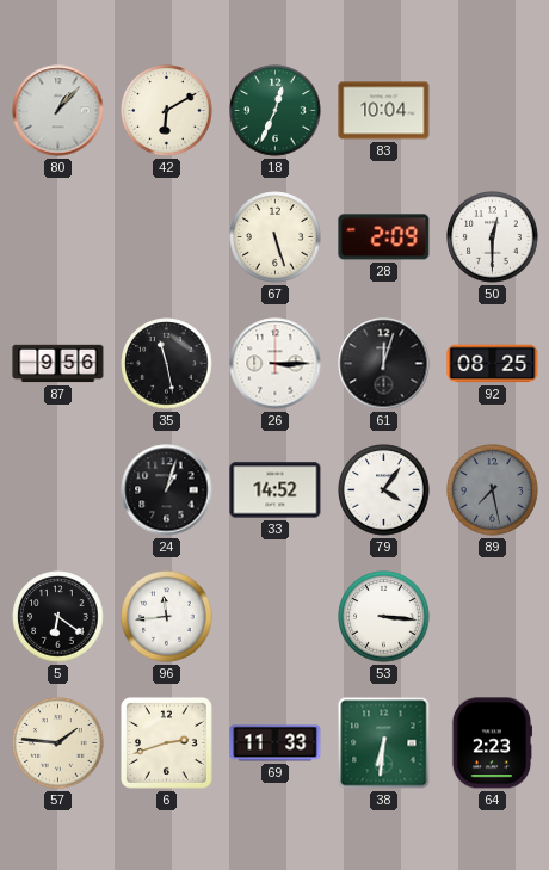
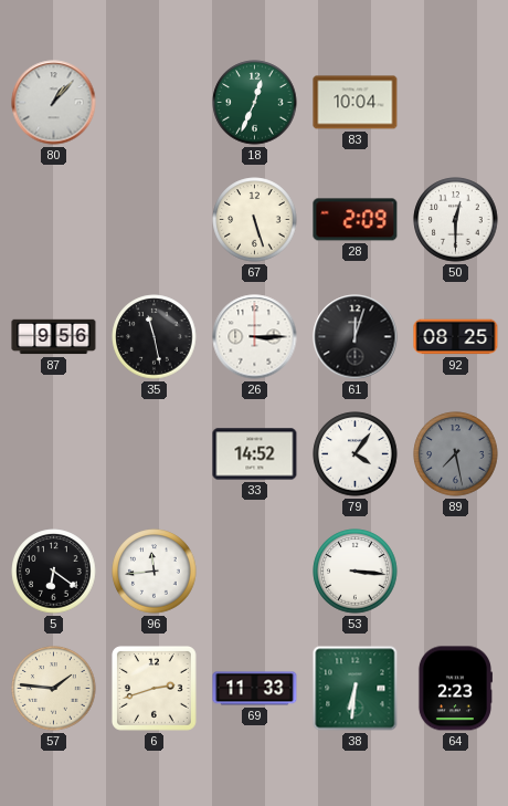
42: 6:10 -> none (167, 111)
24: 1:03 -> none (167, 490)
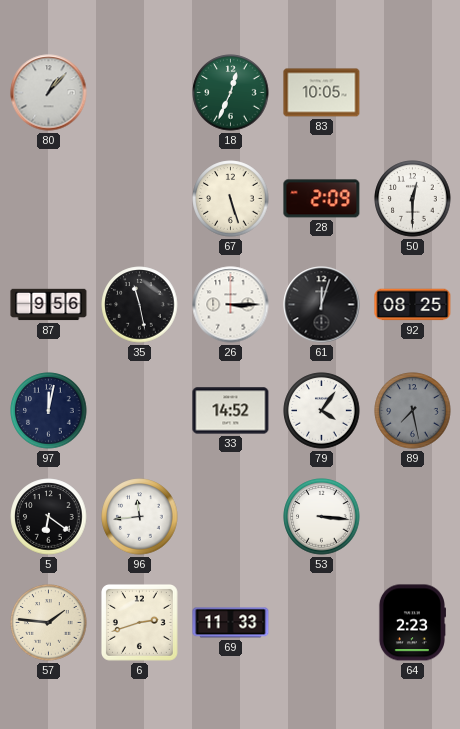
83: 10:04 -> 10:05 (322, 93)
97: none -> 12:02 (49, 411)
38: 6:31 -> none (356, 689)
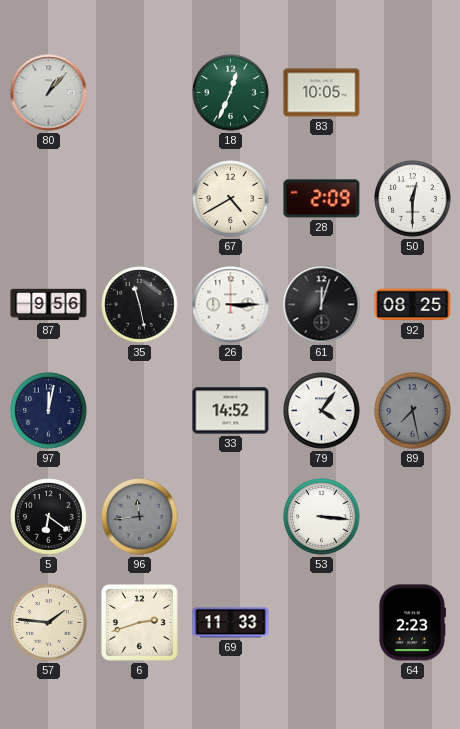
67: 5:27 -> 4:40 (231, 199)
96 dial: white -> grey (140, 517)
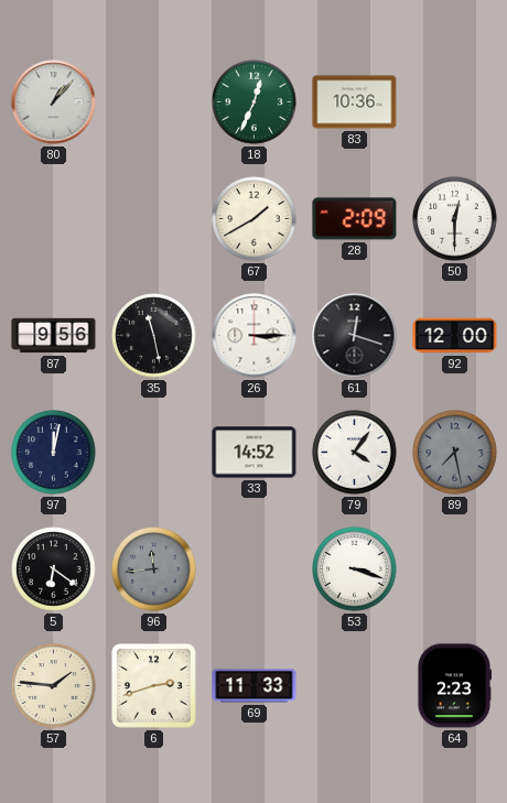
83: 10:05 -> 10:36 (355, 102)
67: 4:40 -> 1:40 (255, 219)
61: 12:03 -> 12:18 (355, 336)
92: 08:25 -> 12:00 (455, 336)
53: 3:16 -> 3:18 (355, 569)
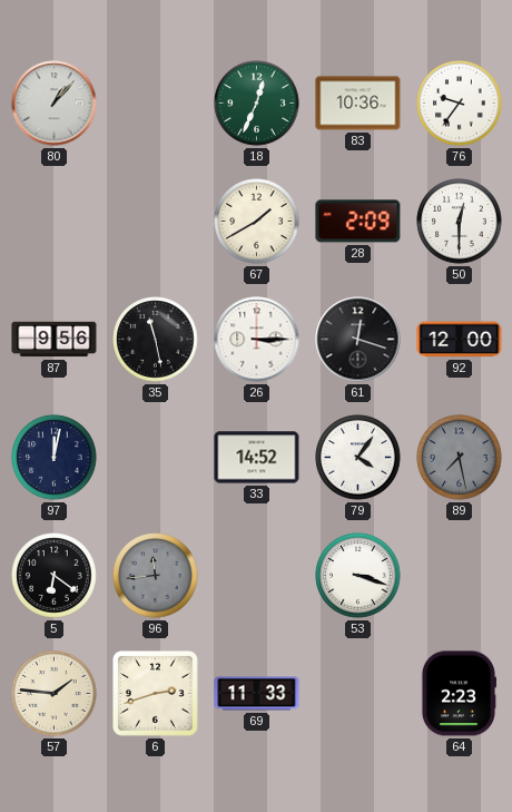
76: none -> 9:36 (460, 104)
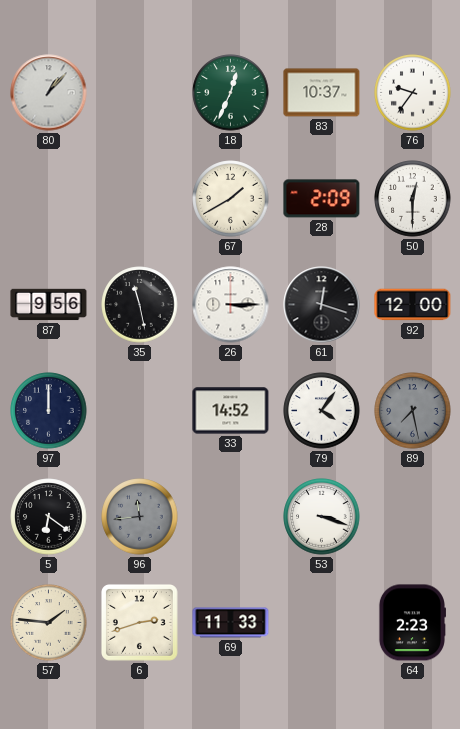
83: 10:36 -> 10:37 (322, 93)
97: 12:02 -> 12:00 (49, 411)
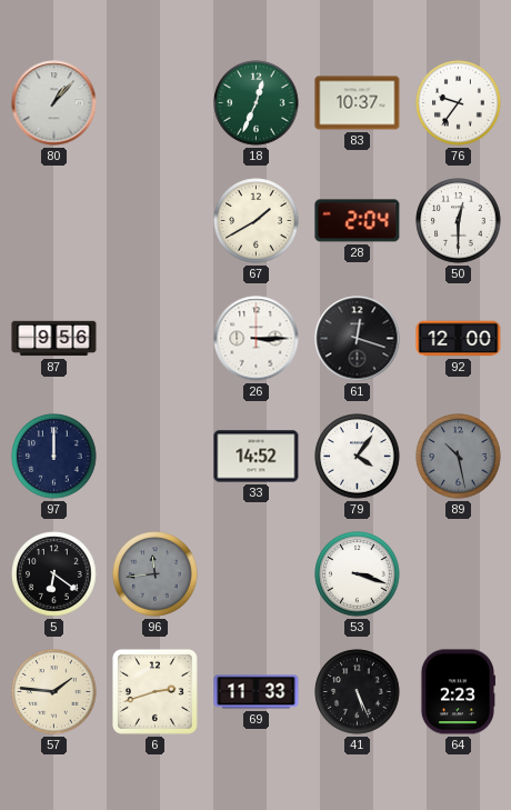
28: 2:09 -> 2:04 (358, 221)
35: 11:28 -> none (140, 305)
89: 7:28 -> 10:28 (459, 457)
41: none -> 5:26 (358, 692)
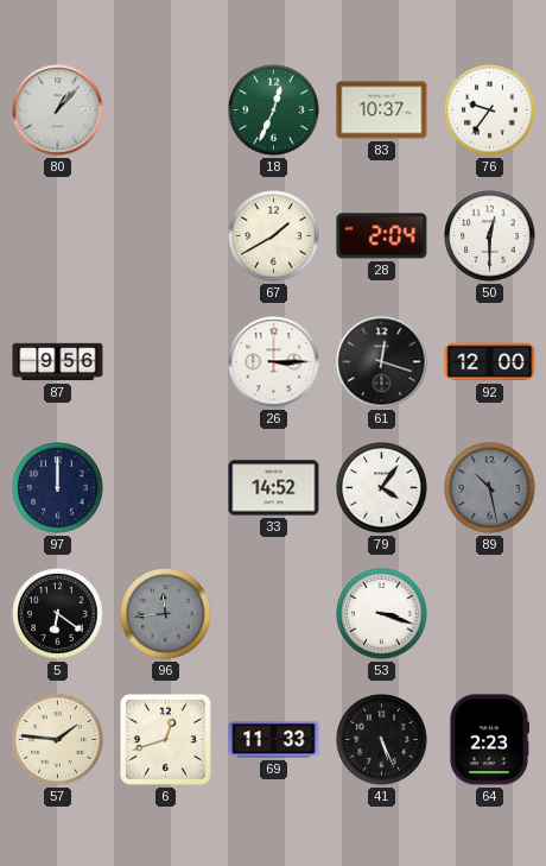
6: 2:42 -> 12:42 (166, 740)
